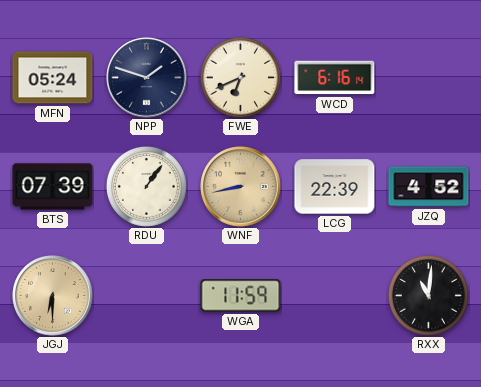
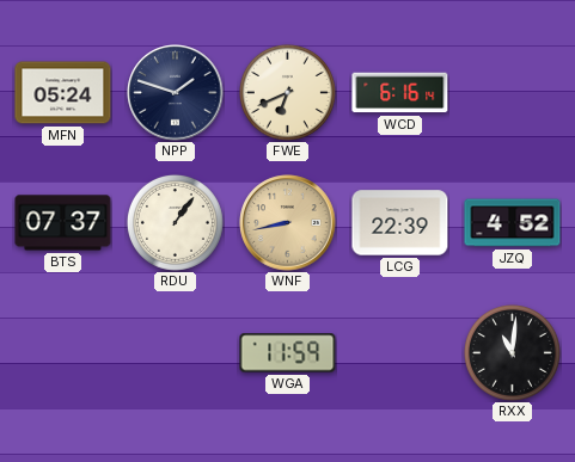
BTS: 07:39 -> 07:37 (63, 223)
JGJ: 6:30 -> none (53, 296)
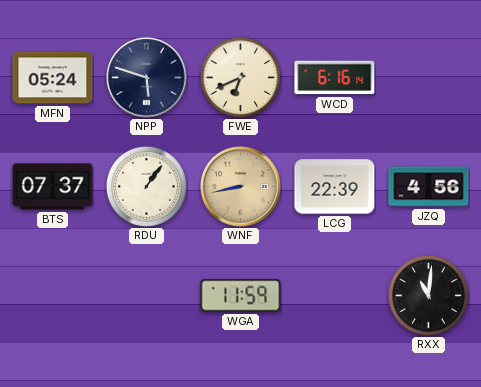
NPP: 1:48 -> 5:48 (147, 78)
JZQ: 4:52 -> 4:56 (429, 187)
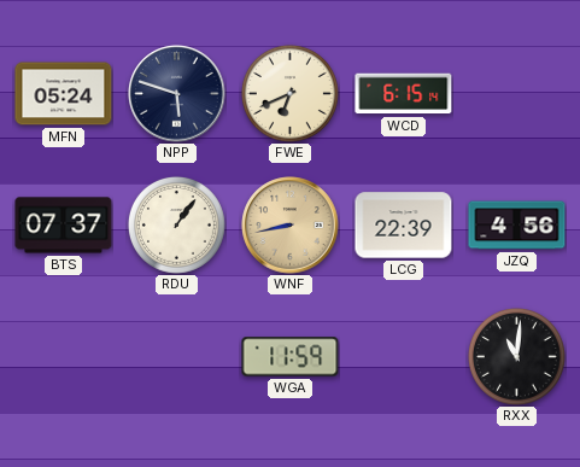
WCD: 6:16 -> 6:15 (404, 94)
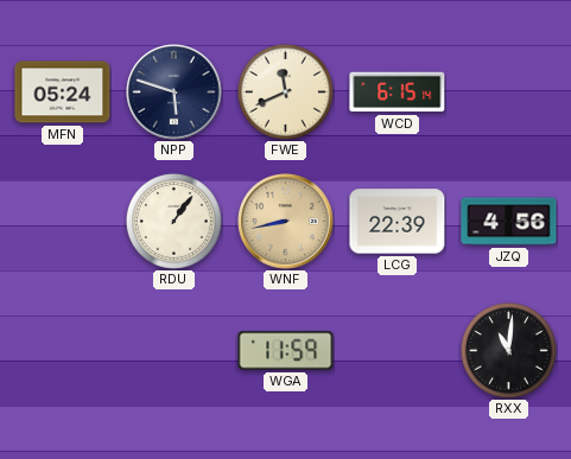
FWE: 6:41 -> 11:41 (285, 91)
BTS: 07:37 -> none (64, 226)
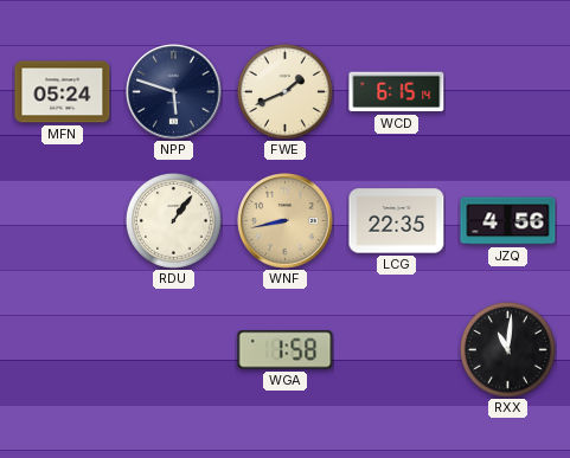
FWE: 11:41 -> 1:41 (284, 91)
LCG: 22:39 -> 22:35 (397, 221)
WGA: 11:59 -> 1:58 (286, 350)
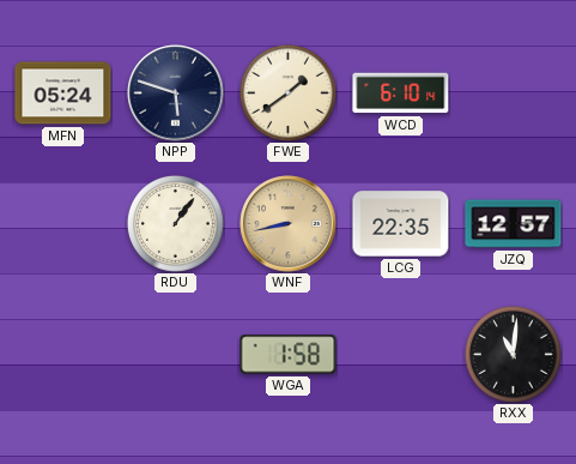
FWE: 1:41 -> 1:39 (287, 92)
WCD: 6:15 -> 6:10 (401, 94)
JZQ: 4:56 -> 12:57 (514, 224)
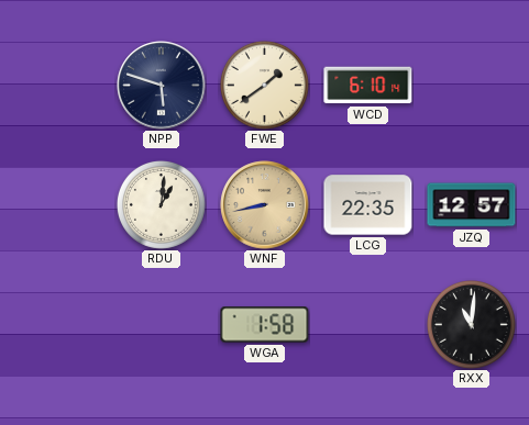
MFN: 05:24 -> none (63, 94)
RDU: 1:06 -> 1:01 (161, 204)
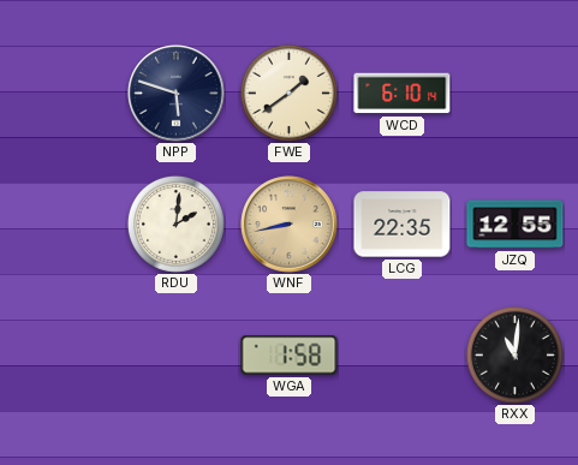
RDU: 1:01 -> 2:01 (175, 223)
JZQ: 12:57 -> 12:55 (516, 225)
